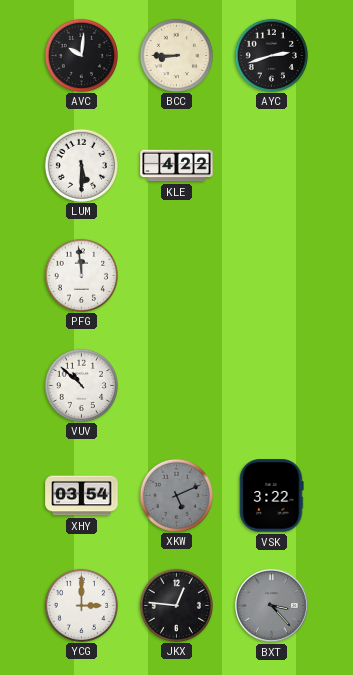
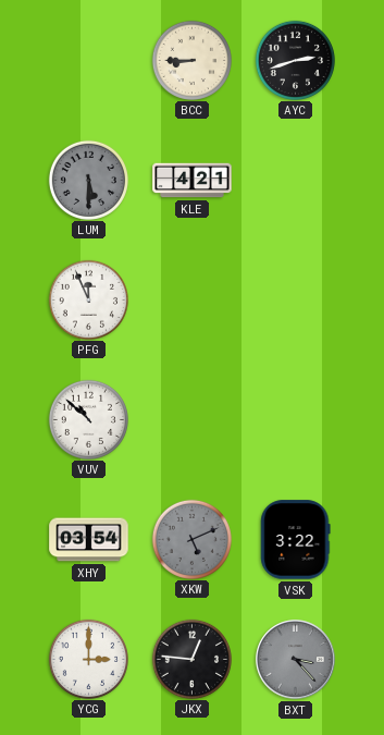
AVC: 10:01 -> none (81, 55)
LUM dial: white -> grey (88, 180)
KLE: 4:22 -> 4:21 (193, 181)
PFG: 11:59 -> 11:56 (88, 299)
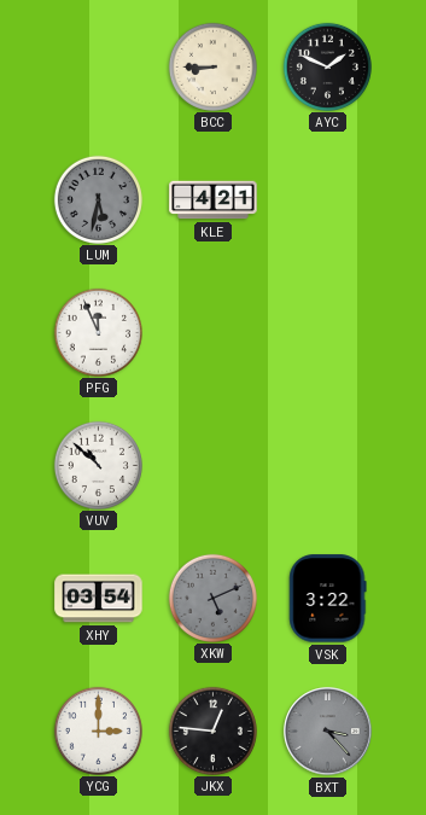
AYC: 2:42 -> 1:49 (327, 66)
LUM: 5:30 -> 5:32 (98, 199)
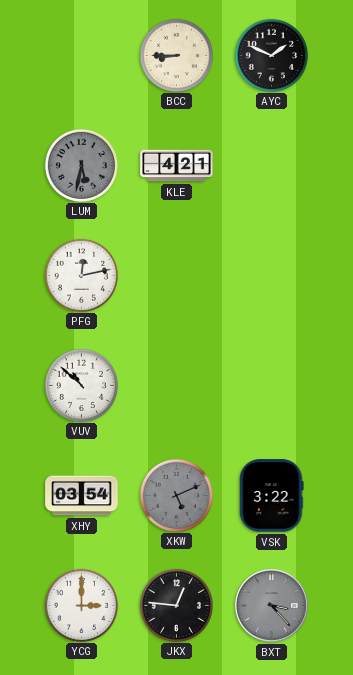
PFG: 11:56 -> 12:13 (81, 275)
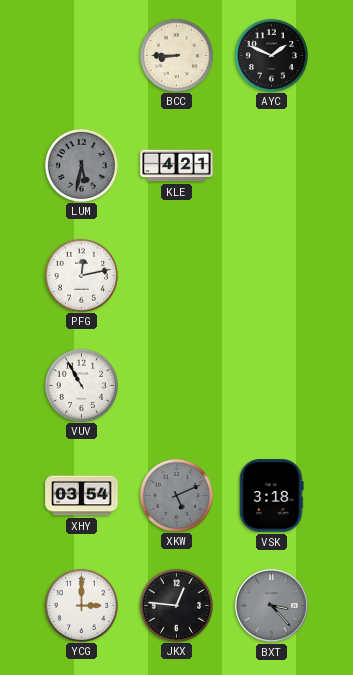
VUV: 10:52 -> 10:55 (81, 385)
VSK: 3:22 -> 3:18 (272, 496)
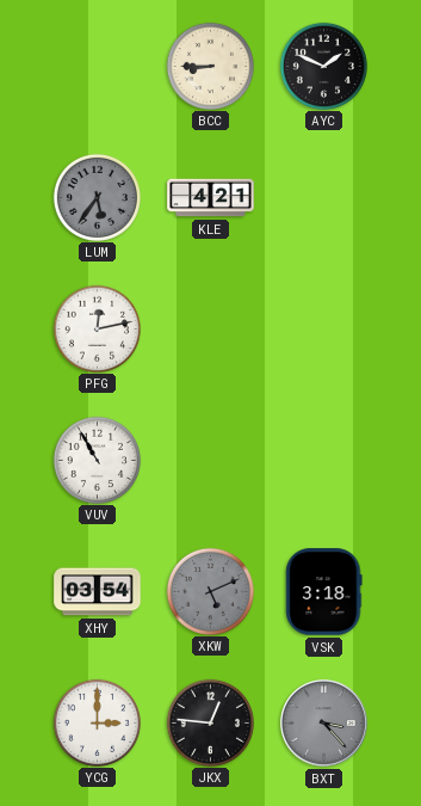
LUM: 5:32 -> 5:36 (97, 197)
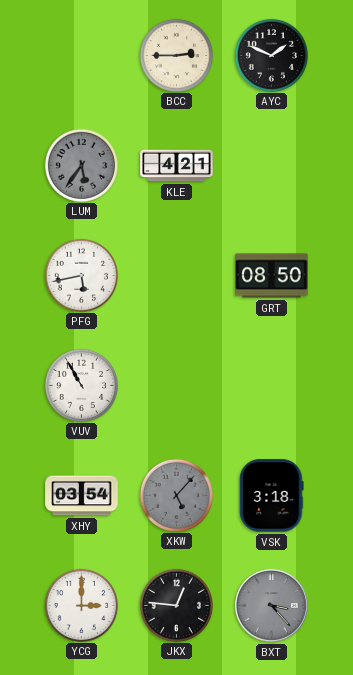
BCC: 8:45 -> 2:45 (176, 55)
PFG: 12:13 -> 5:43 (81, 275)
GRT: none -> 08:50 (272, 276)
XKW: 5:11 -> 5:07 (176, 495)
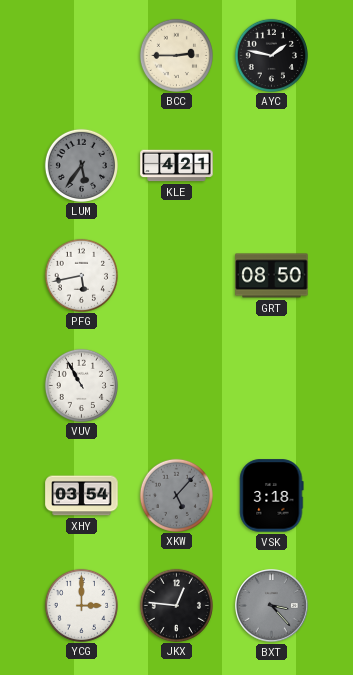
AYC: 1:49 -> 1:47 (271, 55)
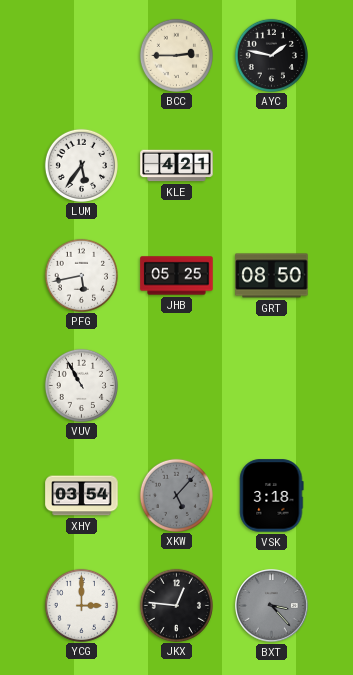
LUM dial: grey -> white (81, 165)
JHB: none -> 05:25 (177, 276)
